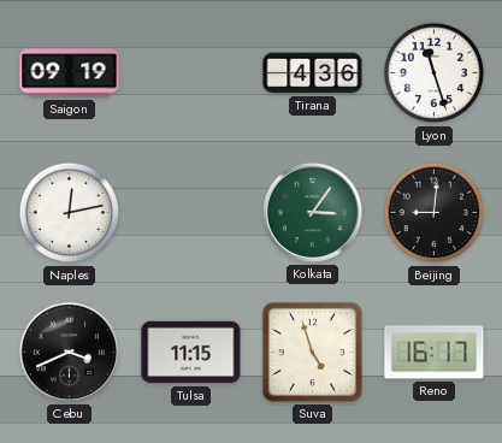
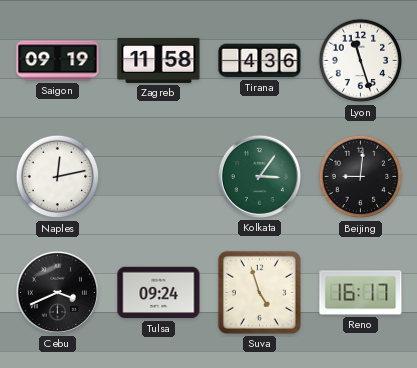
Zagreb: none -> 11:58 (159, 60)
Tulsa: 11:15 -> 09:24 (159, 293)
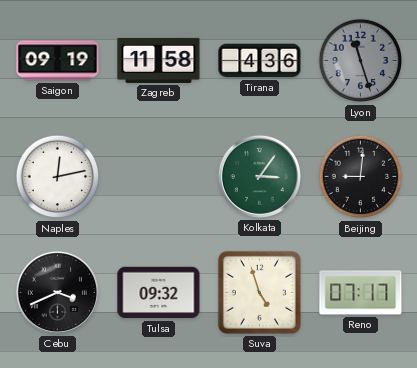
Lyon dial: white -> grey (361, 61)
Tulsa: 09:24 -> 09:32 (159, 293)
Reno: 16:17 -> 07:17 (361, 293)
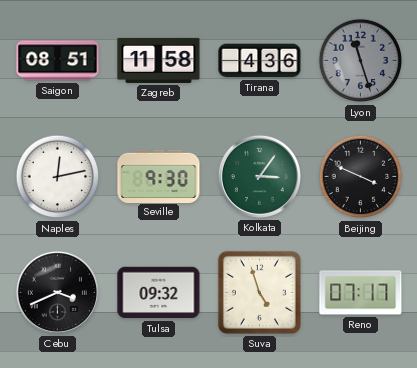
Saigon: 09:19 -> 08:51 (58, 61)
Seville: none -> 9:30 (159, 176)
Beijing: 9:01 -> 3:49 (361, 177)
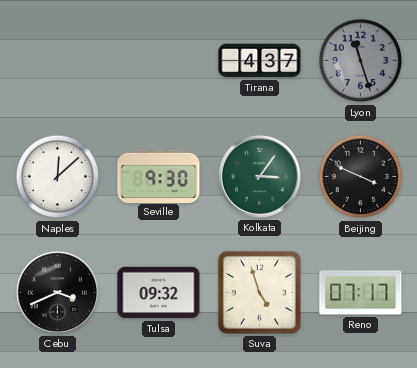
Saigon: 08:51 -> none (58, 61)
Zagreb: 11:58 -> none (159, 60)
Tirana: 4:36 -> 4:37 (260, 61)
Naples: 12:13 -> 12:08 (58, 177)
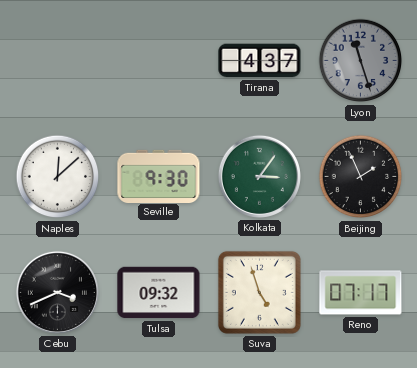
Beijing: 3:49 -> 1:56 (361, 177)
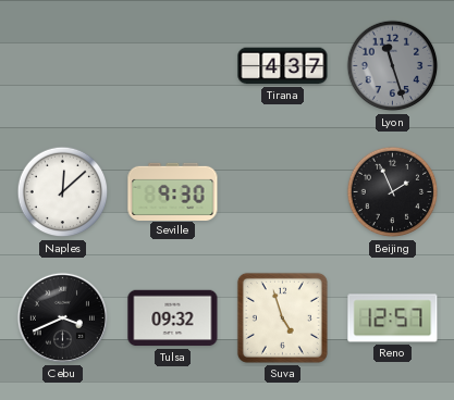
Kolkata: 3:06 -> none (259, 176)
Reno: 07:17 -> 12:57 (393, 318)
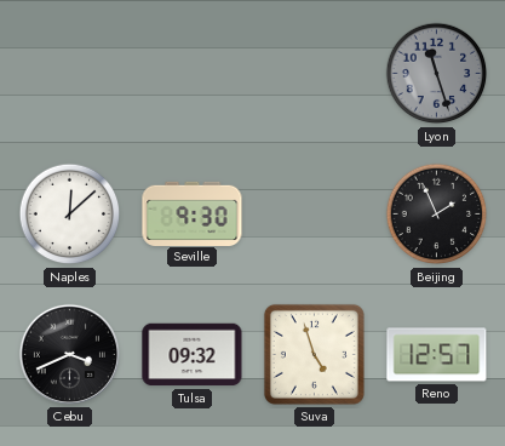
Tirana: 4:37 -> none (283, 66)
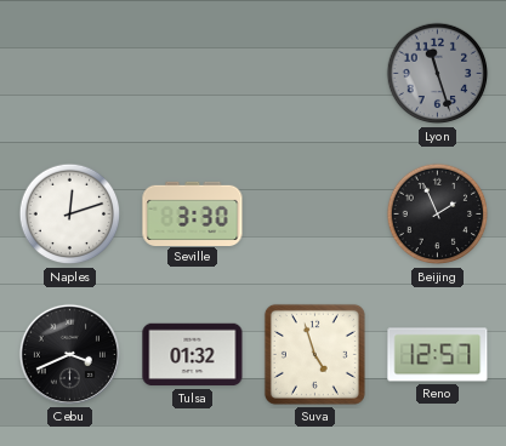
Naples: 12:08 -> 12:12 (70, 215)
Seville: 9:30 -> 3:30 (193, 213)
Tulsa: 09:32 -> 01:32 (193, 355)
